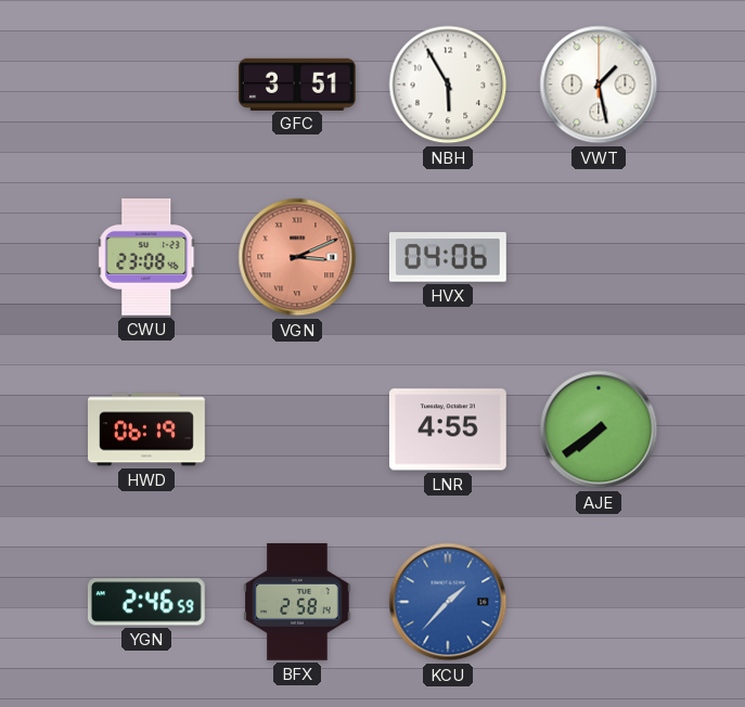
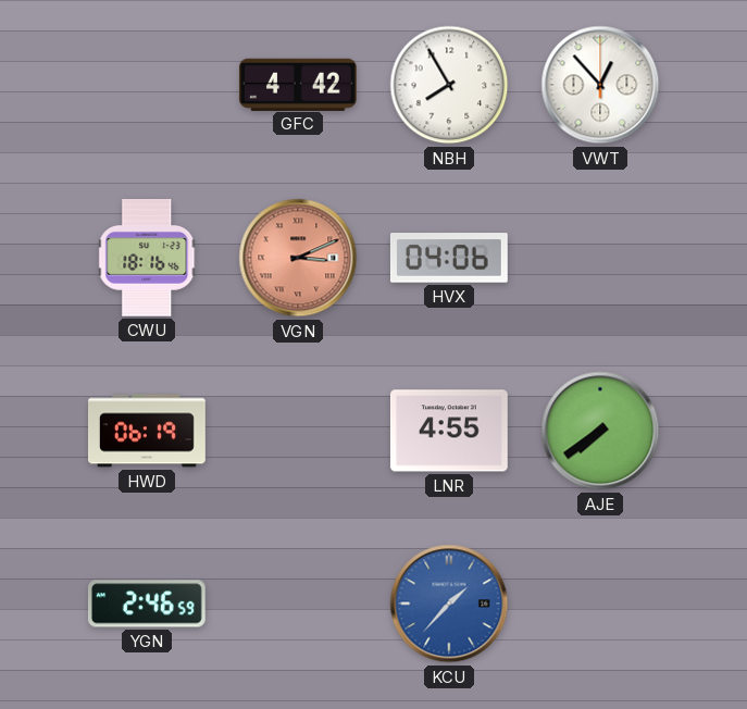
GFC: 3:51 -> 4:42 (298, 84)
NBH: 5:55 -> 7:55 (449, 85)
VWT: 1:28 -> 12:53 (600, 85)
CWU: 23:08 -> 18:16 (148, 259)
BFX: 2:58 -> none (297, 602)
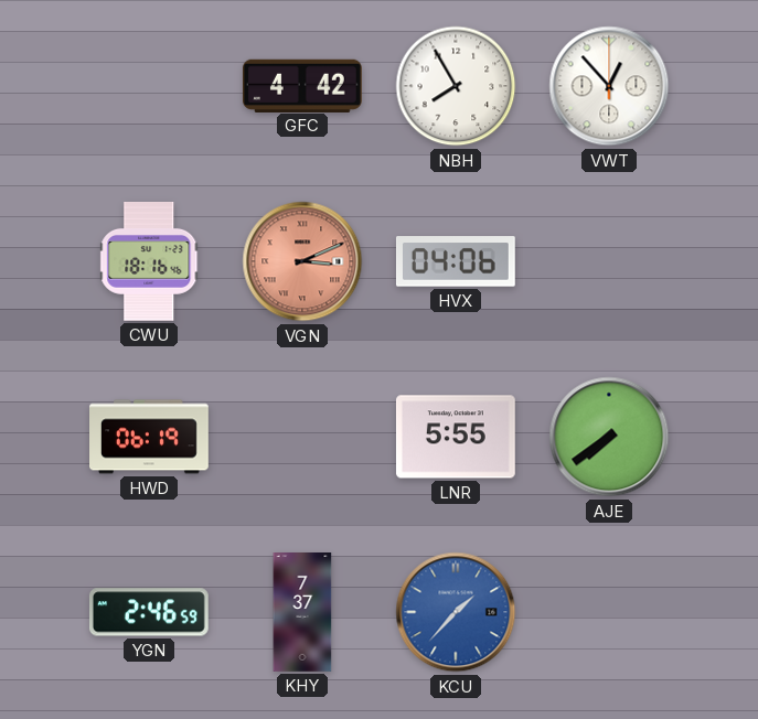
LNR: 4:55 -> 5:55 (456, 437)
KHY: none -> 7:37 (302, 613)
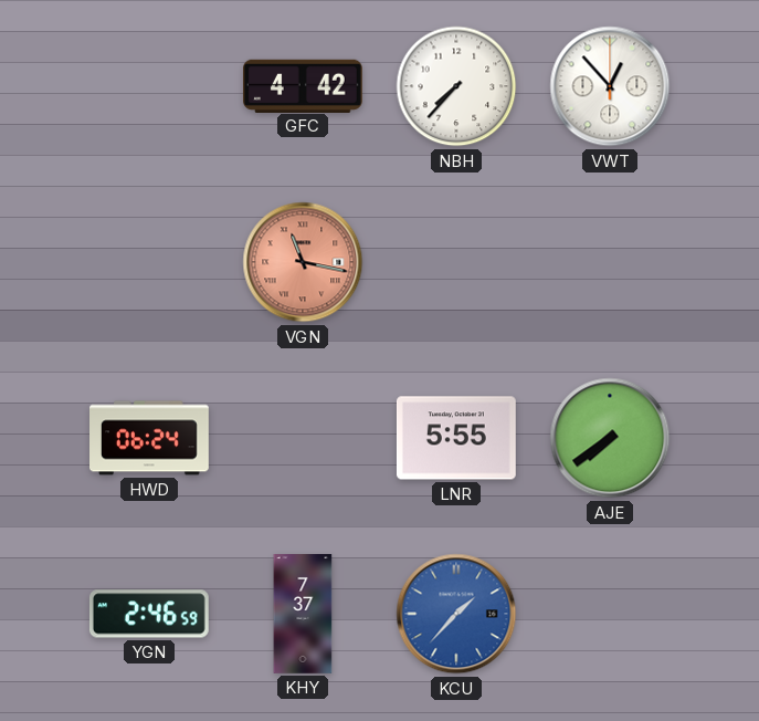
NBH: 7:55 -> 7:37 (456, 86)
CWU: 18:16 -> none (150, 262)
VGN: 3:11 -> 11:17 (303, 262)
HVX: 04:06 -> none (456, 261)
HWD: 06:19 -> 06:24 (150, 438)
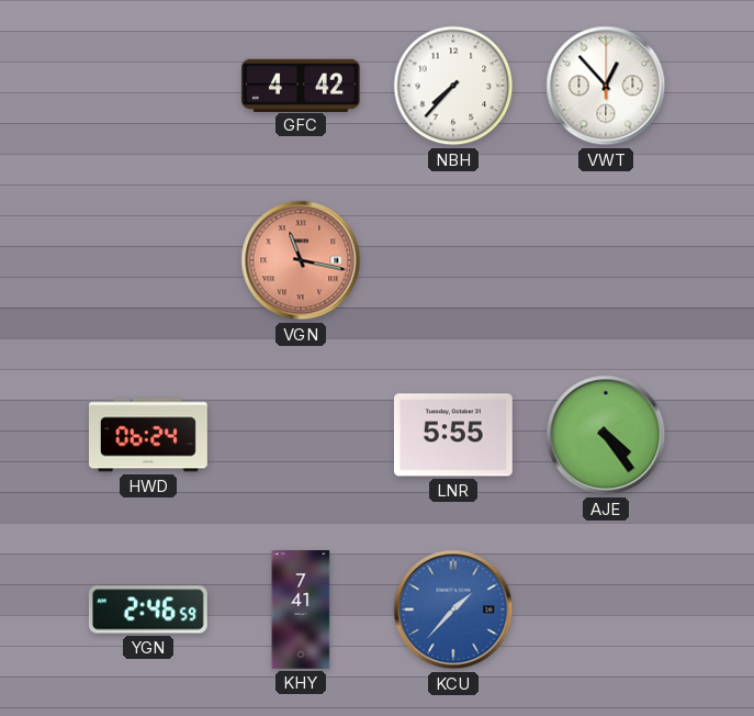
AJE: 7:39 -> 4:24 (606, 435)
KHY: 7:37 -> 7:41 (301, 611)
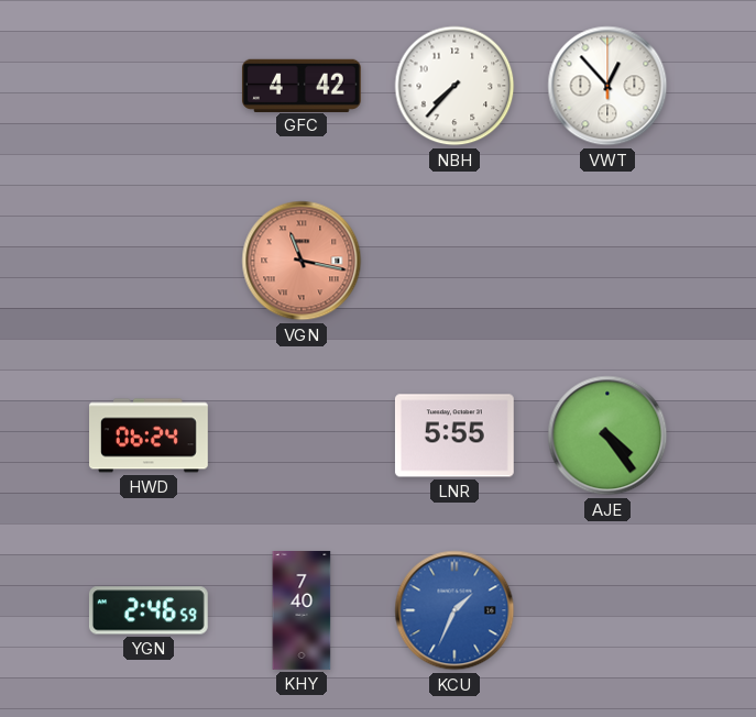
KHY: 7:41 -> 7:40 (302, 611)
KCU: 1:37 -> 1:34 (454, 610)
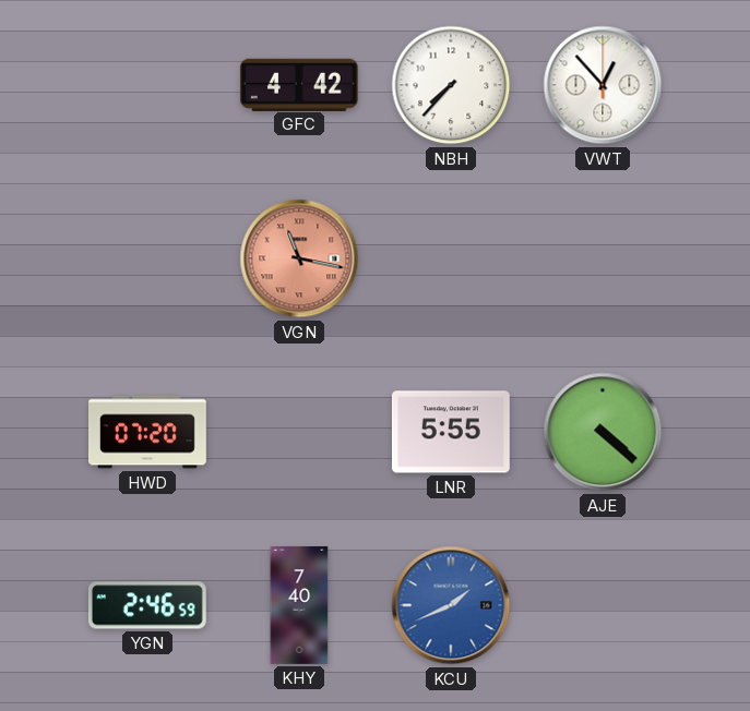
HWD: 06:24 -> 07:20 (148, 432)
AJE: 4:24 -> 4:22 (603, 432)
KCU: 1:34 -> 1:41 (451, 605)
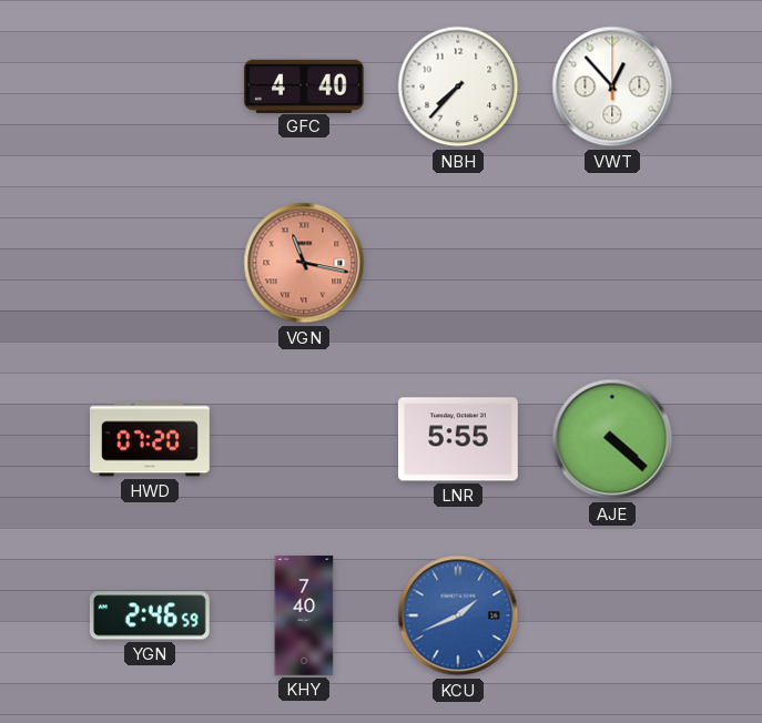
GFC: 4:42 -> 4:40 (304, 85)
